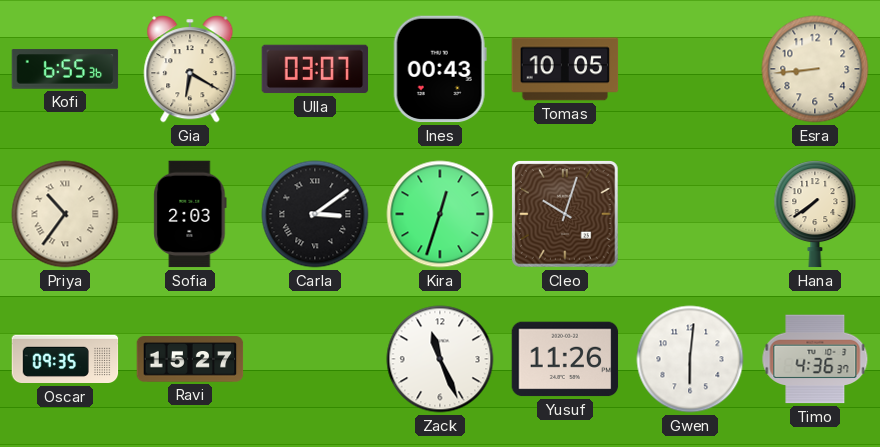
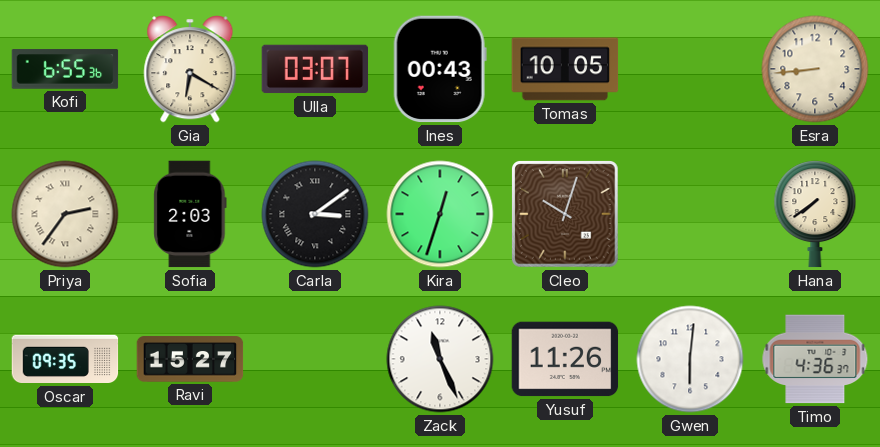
Priya: 10:36 -> 2:36 (65, 214)
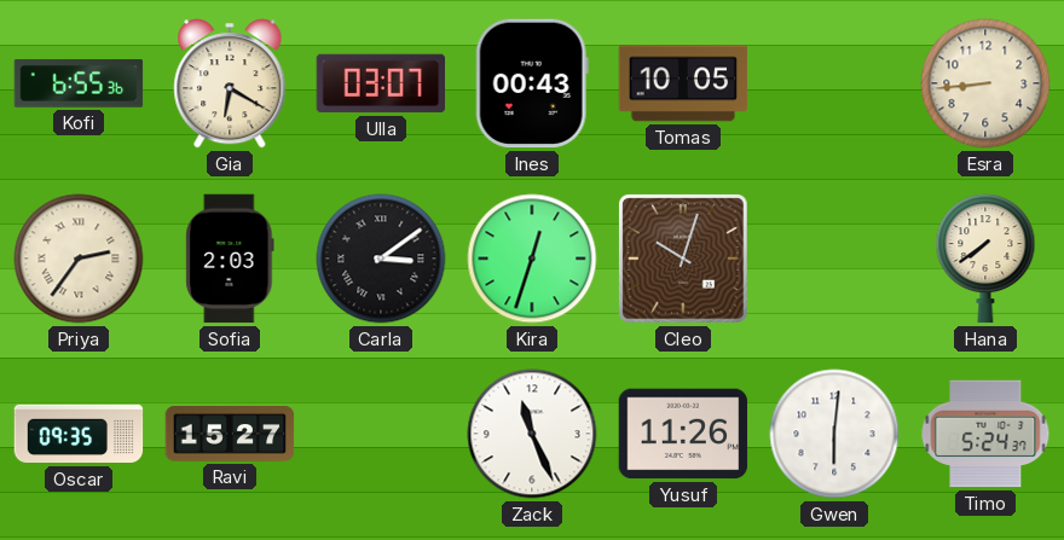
Timo: 4:36 -> 5:24 (985, 434)
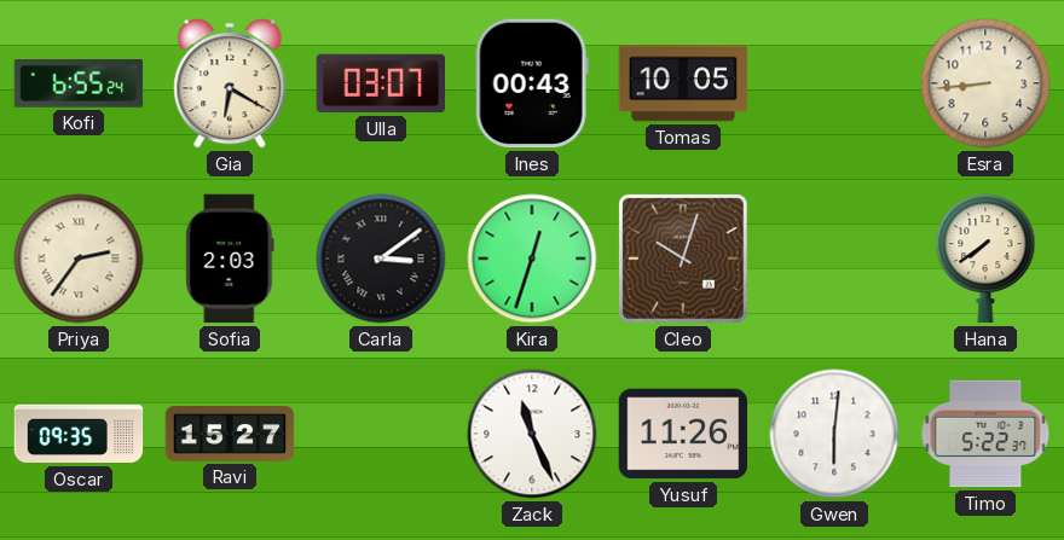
Kofi: 6:55:36 -> 6:55:24 (79, 83)
Timo: 5:24 -> 5:22 (985, 434)
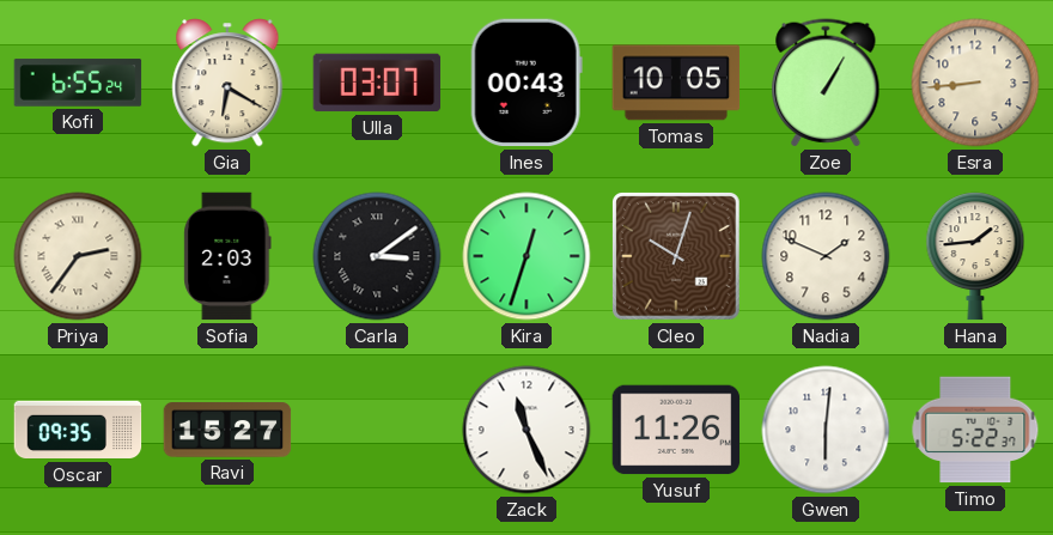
Zoe: none -> 1:05 (826, 83)
Nadia: none -> 1:49 (826, 256)
Hana: 7:39 -> 1:44 (975, 256)
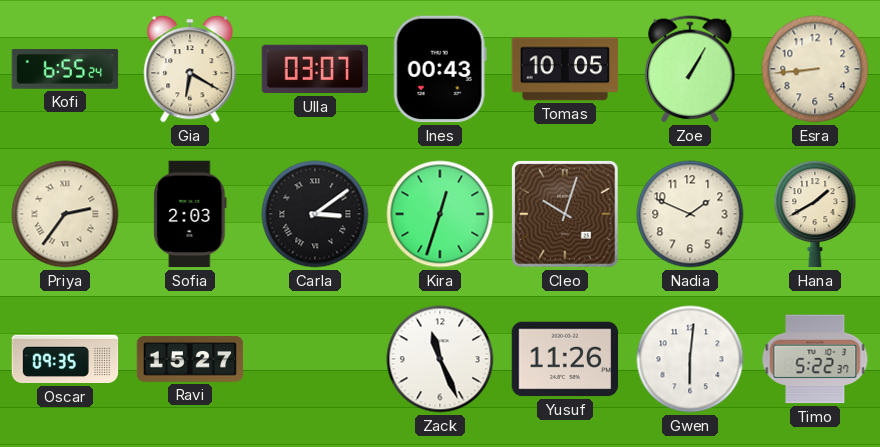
Hana: 1:44 -> 1:40 (815, 214)
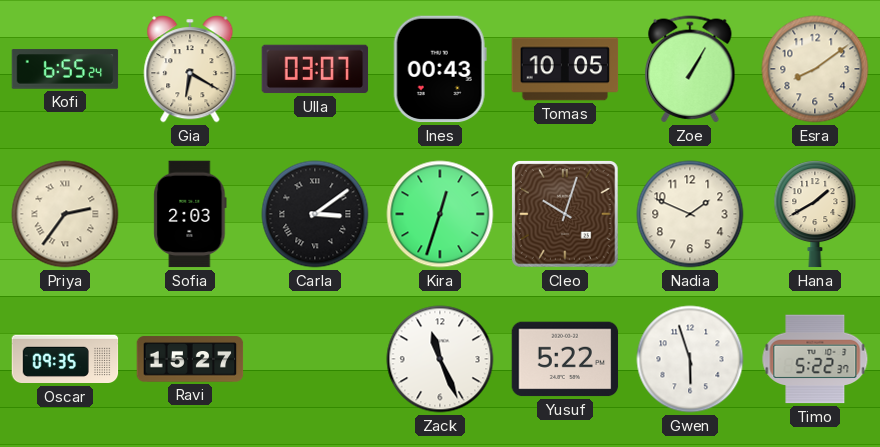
Esra: 8:44 -> 8:09 (815, 69)
Yusuf: 11:26 -> 5:22 (565, 359)
Gwen: 6:01 -> 5:57 (690, 359)
